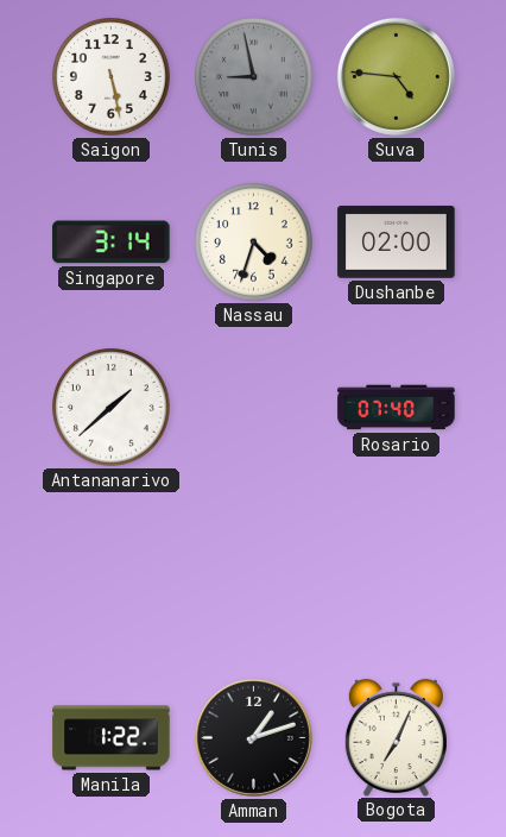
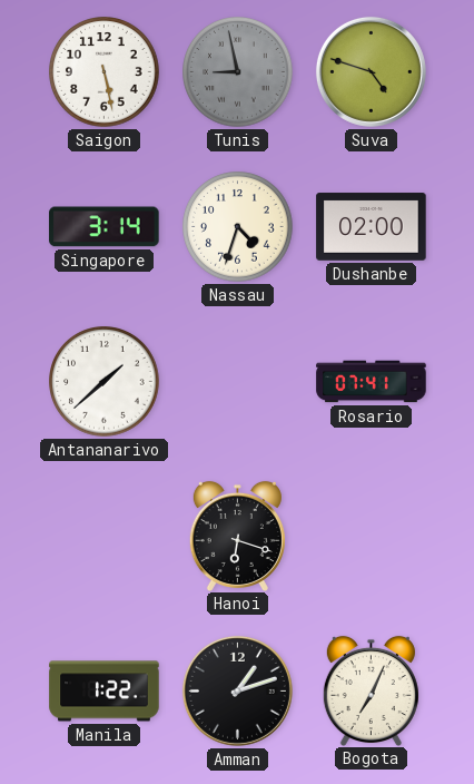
Suva: 4:46 -> 4:48 (371, 71)
Rosario: 07:40 -> 07:41 (372, 382)
Hanoi: none -> 6:18 (237, 536)
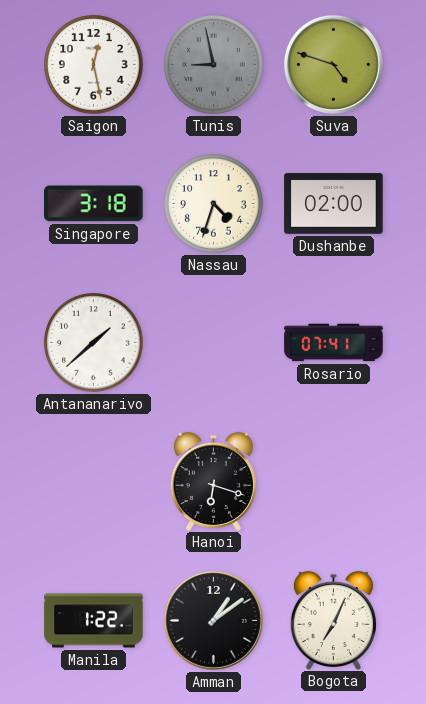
Saigon: 5:28 -> 12:28 (94, 65)
Singapore: 3:14 -> 3:18 (94, 204)
Amman: 1:12 -> 1:09 (213, 620)
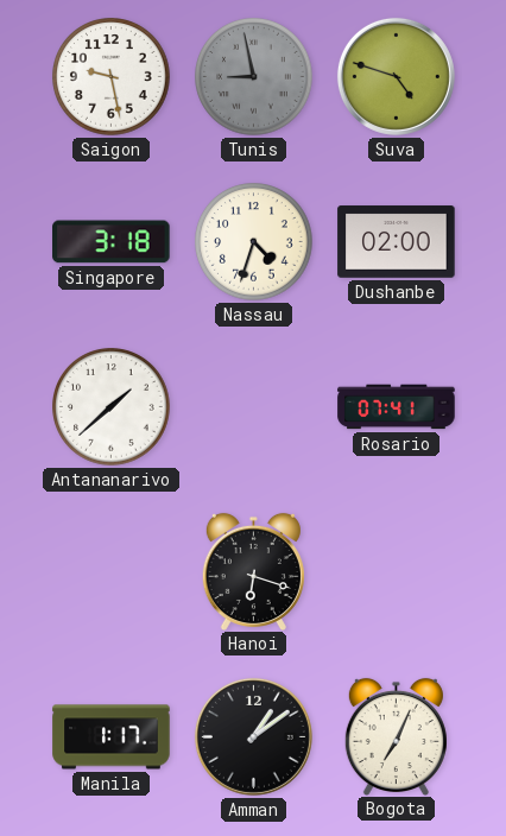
Saigon: 12:28 -> 9:28 (112, 77)
Manila: 1:22 -> 1:17 (112, 737)
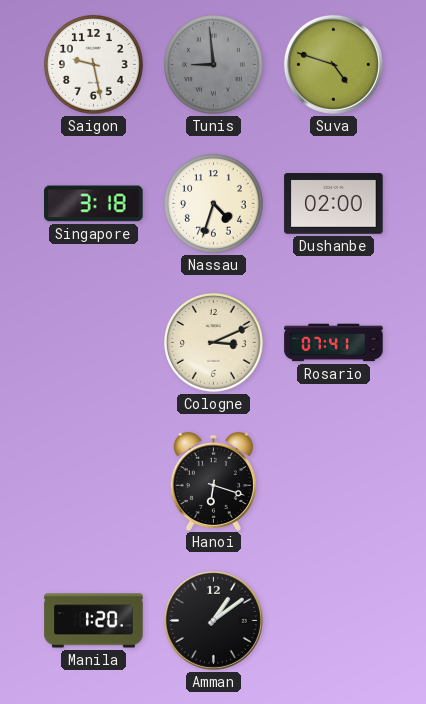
Tunis: 8:58 -> 8:59 (214, 65)
Antananarivo: 1:38 -> none (112, 407)
Cologne: none -> 3:11 (214, 343)
Manila: 1:17 -> 1:20 (94, 621)
Bogota: 7:04 -> none (396, 736)
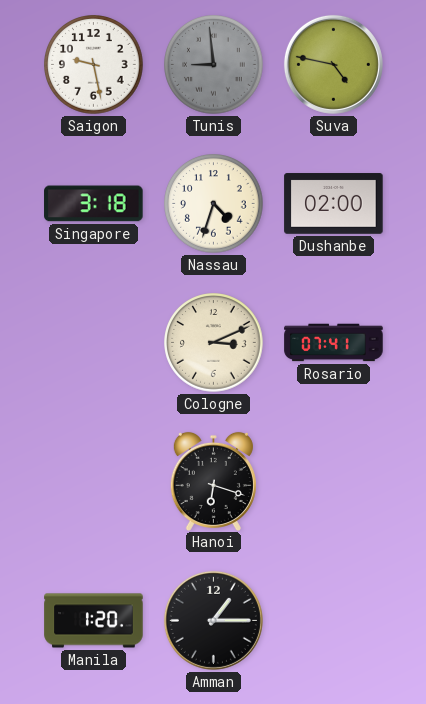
Suva: 4:48 -> 4:47 (333, 64)
Amman: 1:09 -> 1:15 (213, 620)
